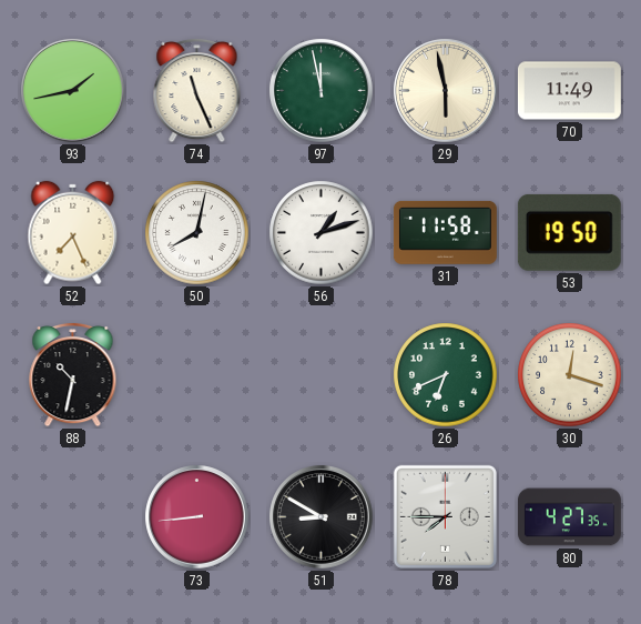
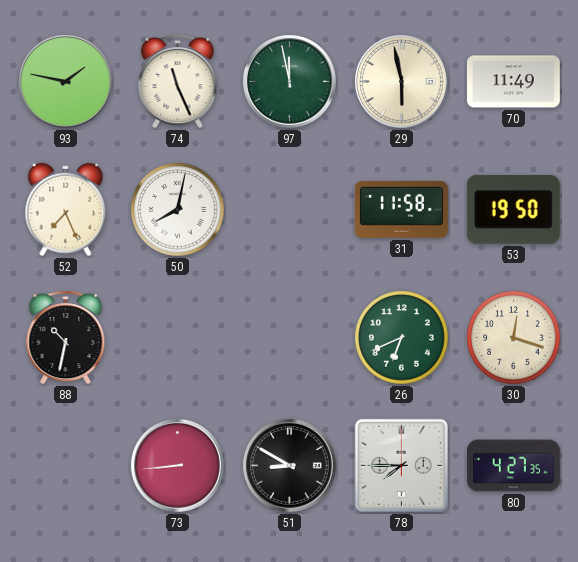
93: 1:43 -> 1:47 (66, 82)
56: 1:12 -> none (322, 233)
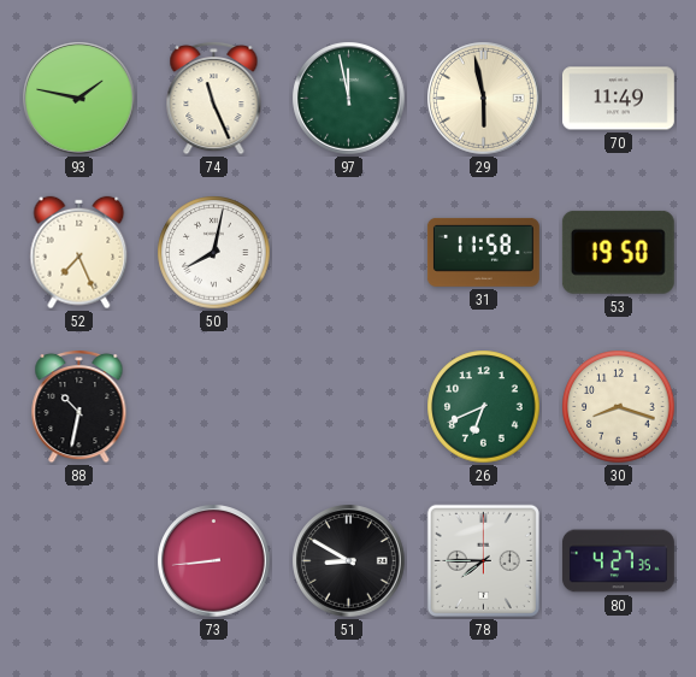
30: 12:18 -> 8:18 (619, 407)
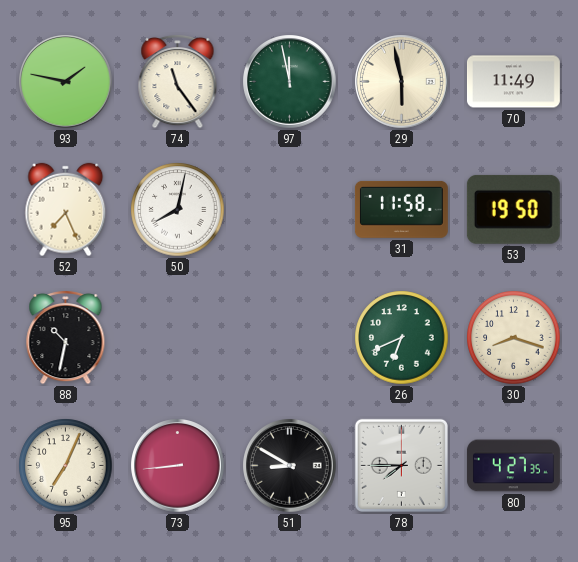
74: 11:26 -> 11:24 (178, 81)
95: none -> 7:04 (66, 466)
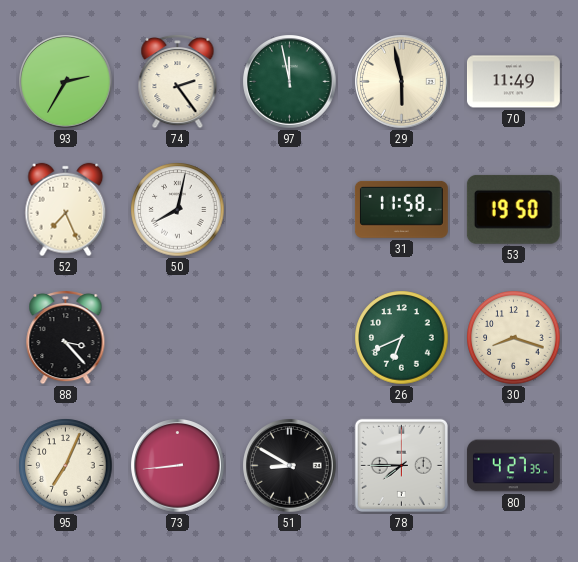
93: 1:47 -> 2:35 (66, 82)
74: 11:24 -> 2:24 (178, 81)
88: 10:32 -> 3:23 (66, 337)
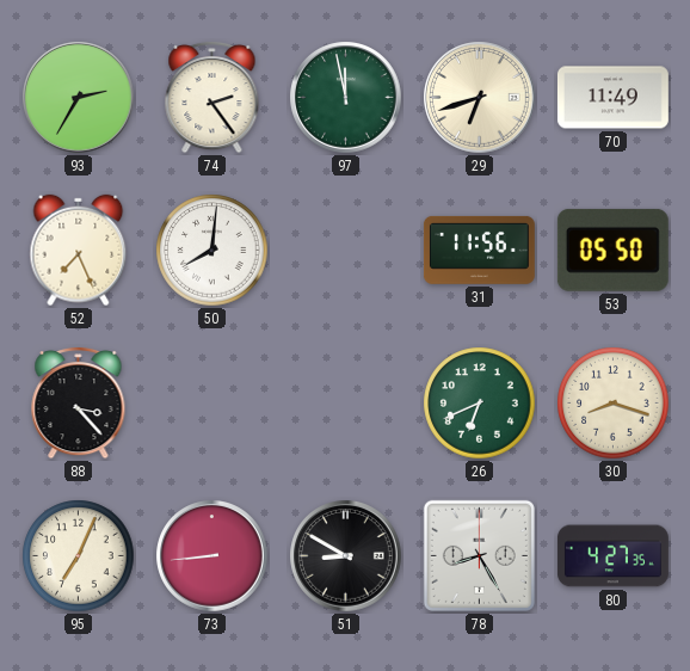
29: 5:58 -> 6:42 (480, 98)
50: 8:02 -> 8:01 (212, 251)
31: 11:58 -> 11:56 (479, 250)
53: 19:50 -> 05:50 (612, 250)
78: 7:45 -> 8:25 (479, 555)
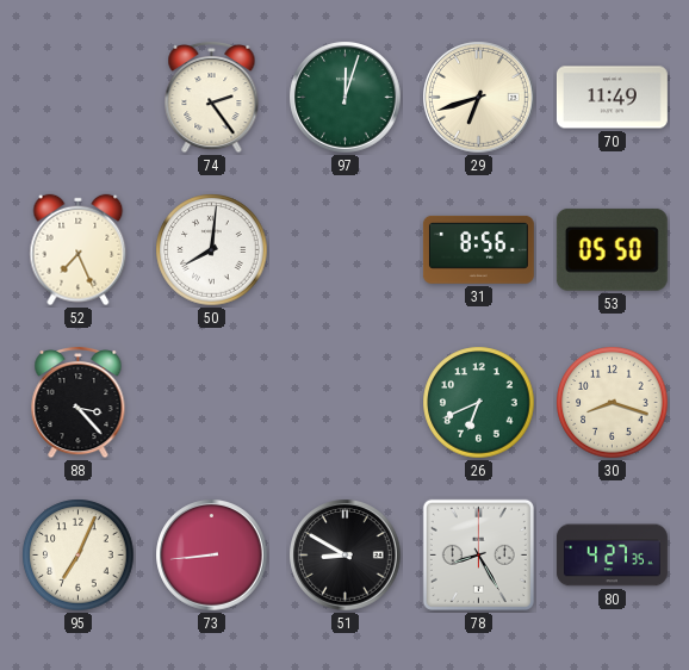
93: 2:35 -> none (79, 98)
97: 11:58 -> 12:03 (346, 98)
31: 11:56 -> 8:56 (478, 249)
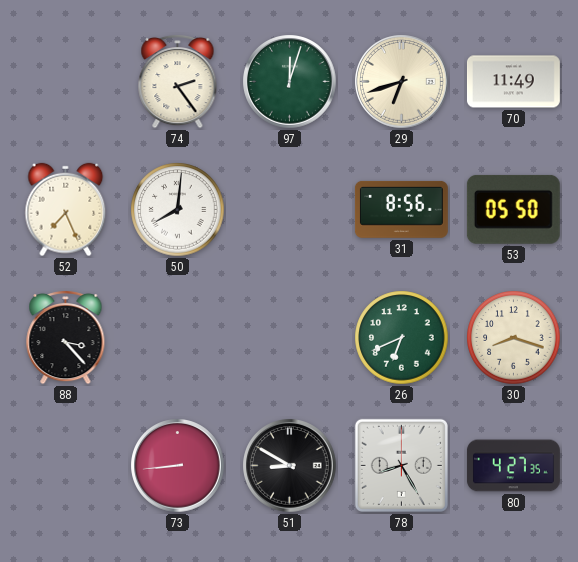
95: 7:04 -> none (79, 556)
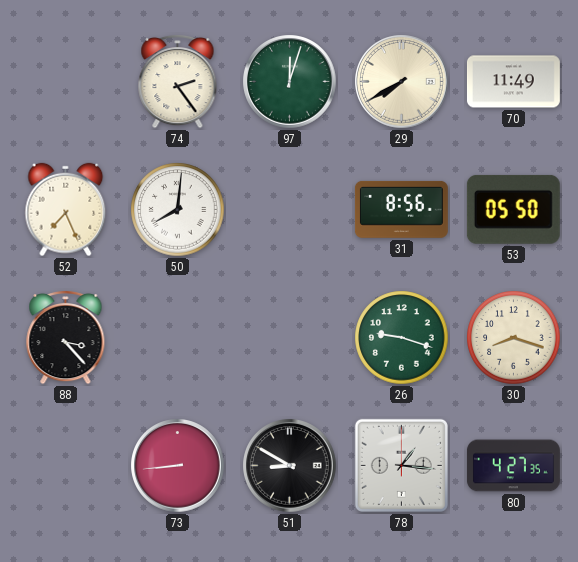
29: 6:42 -> 7:40 (402, 82)
26: 6:41 -> 9:18 (402, 338)
78: 8:25 -> 1:16 (401, 465)
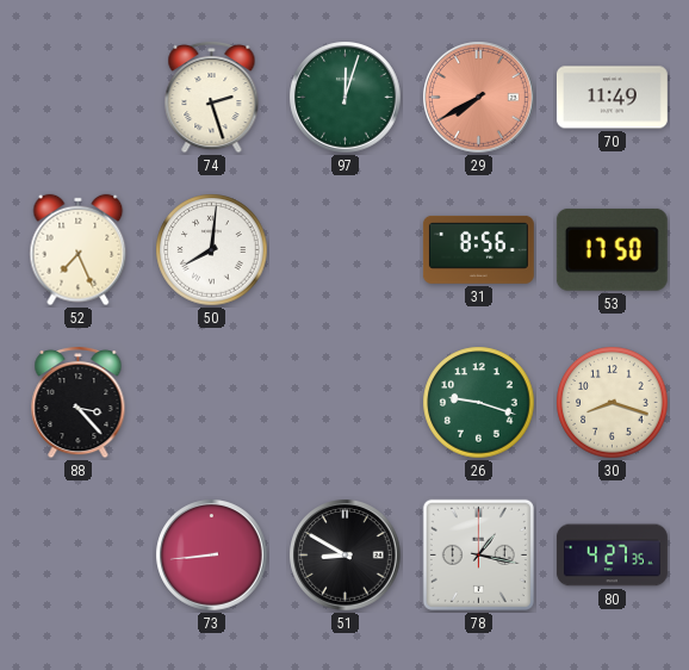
74: 2:24 -> 2:27 (212, 97)
29 dial: cream -> salmon (479, 98)
53: 05:50 -> 17:50 (612, 249)
78: 1:16 -> 1:17 (478, 554)
